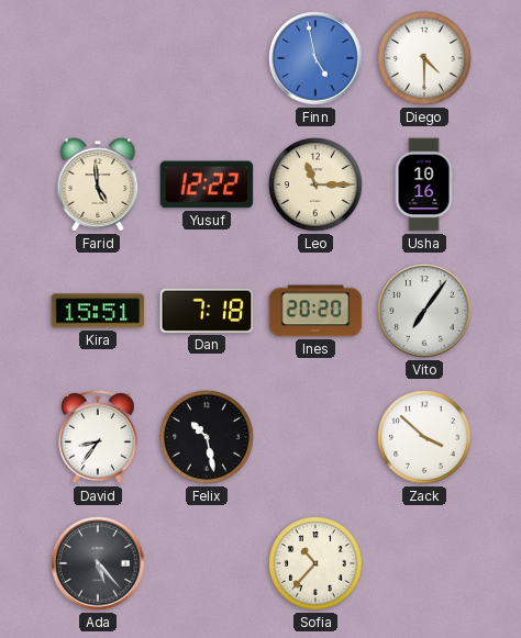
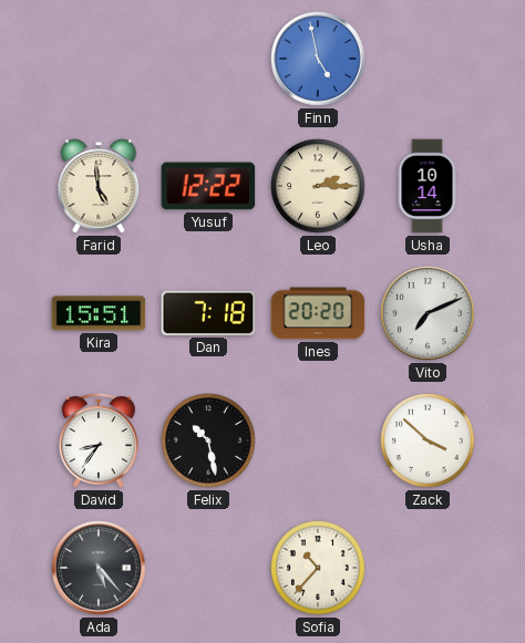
Diego: 4:30 -> none (424, 58)
Leo: 11:15 -> 2:15 (318, 186)
Usha: 10:16 -> 10:14 (428, 186)
Vito: 7:06 -> 7:11 (428, 313)
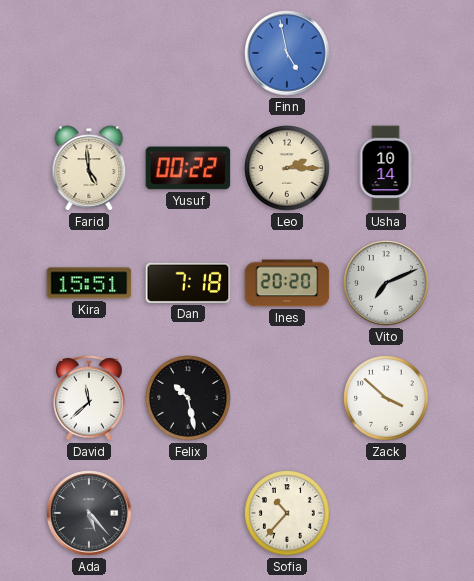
Yusuf: 12:22 -> 00:22 (188, 168)
David: 8:36 -> 11:38 (89, 398)
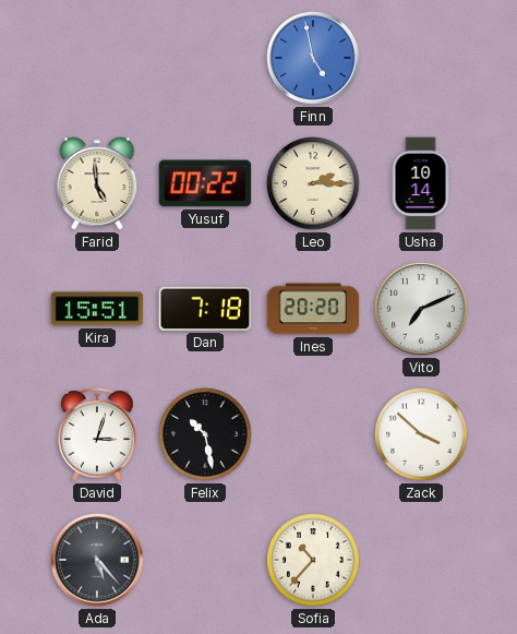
David: 11:38 -> 3:03 (97, 434)
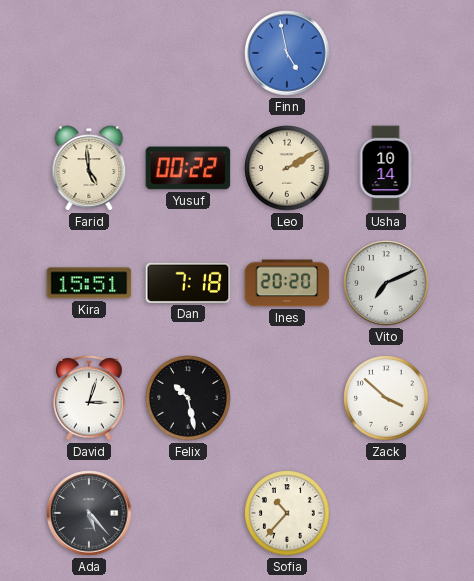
Leo: 2:15 -> 2:10 (287, 168)
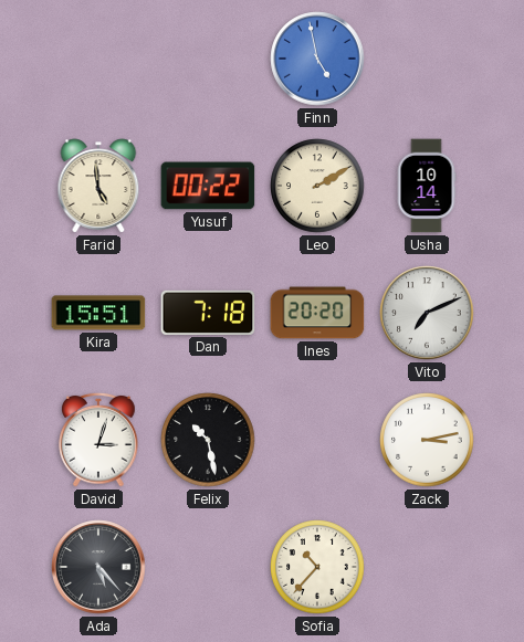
Zack: 3:52 -> 3:13 (427, 440)
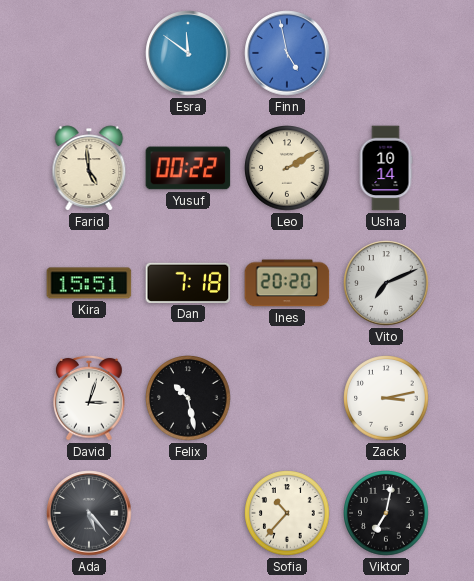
Esra: none -> 11:51 (188, 53)
Viktor: none -> 7:02 (386, 513)
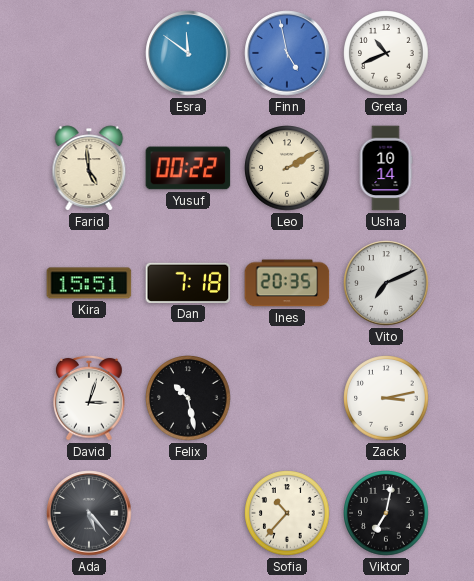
Greta: none -> 10:41 (386, 53)
Ines: 20:20 -> 20:35 (287, 283)
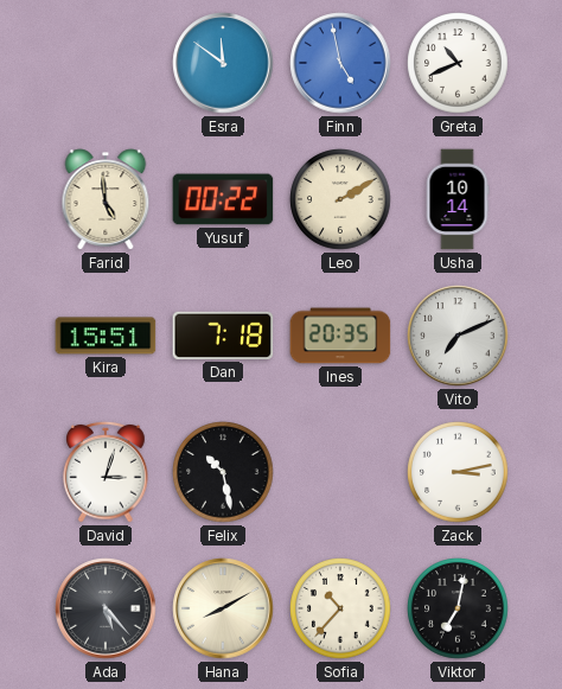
Hana: none -> 8:10 (223, 608)
